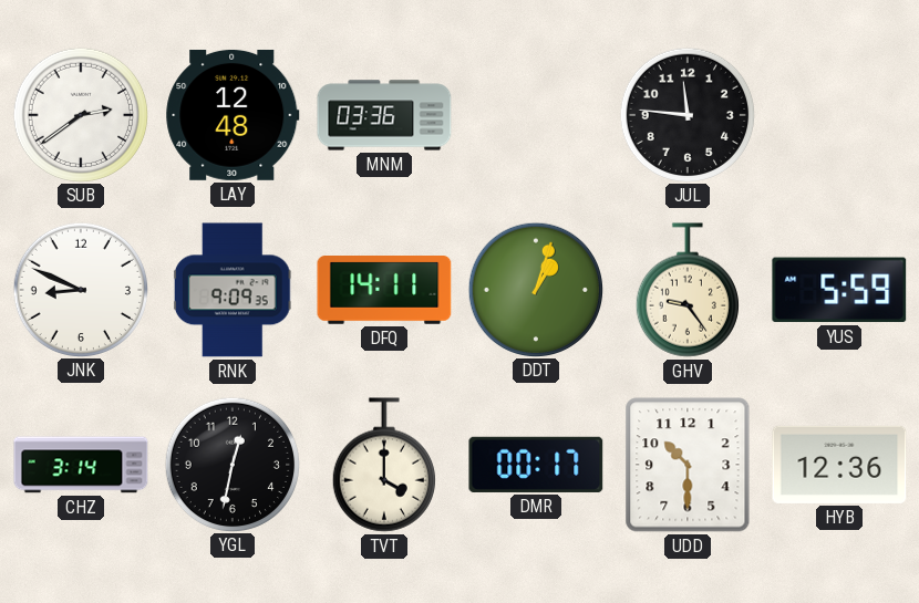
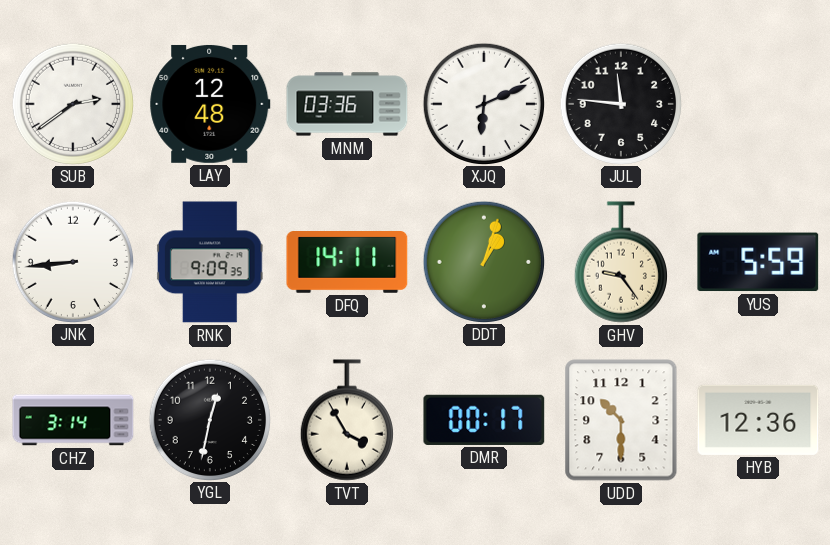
XJQ: none -> 6:11 (483, 103)
JNK: 8:49 -> 8:44 (72, 261)
TVT: 4:00 -> 3:55 (347, 420)
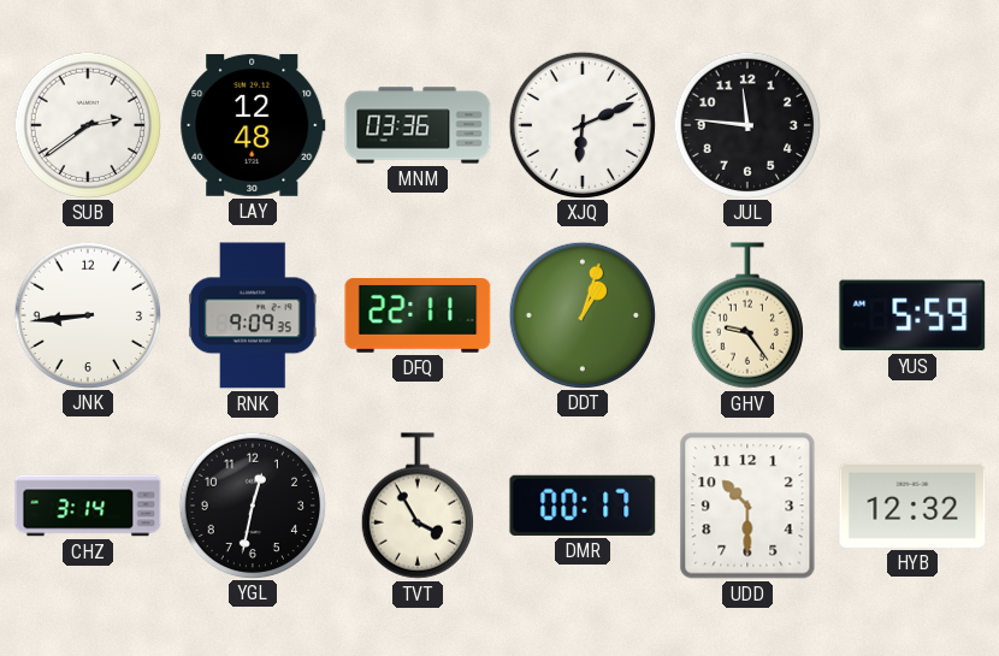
DFQ: 14:11 -> 22:11 (418, 317)
HYB: 12:36 -> 12:32 (912, 506)
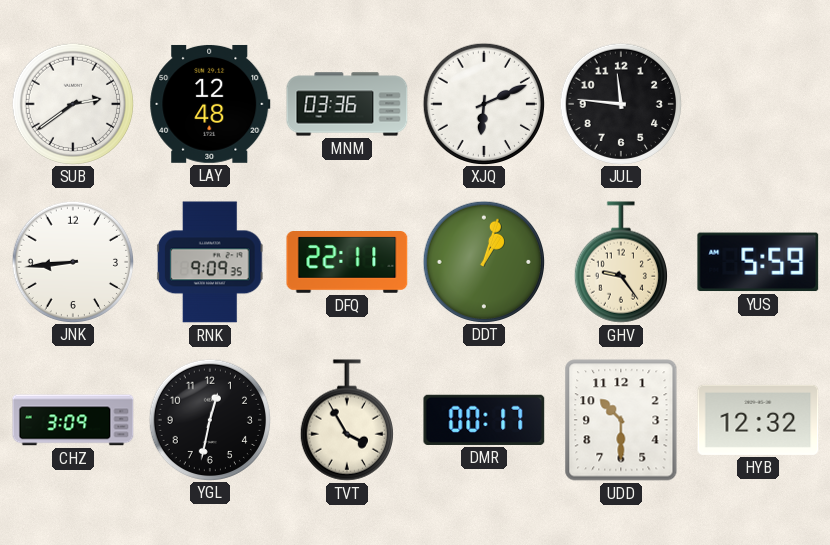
CHZ: 3:14 -> 3:09 (73, 420)
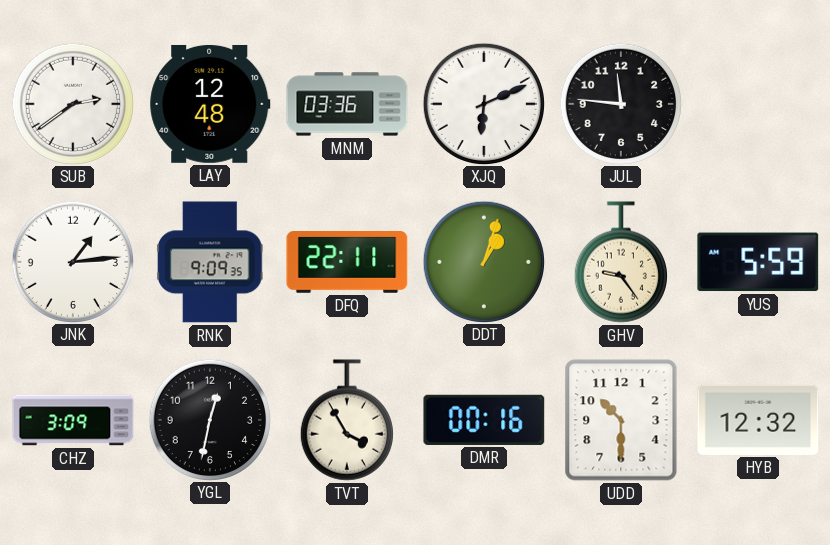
JNK: 8:44 -> 1:14 (72, 261)
DMR: 00:17 -> 00:16 (484, 420)
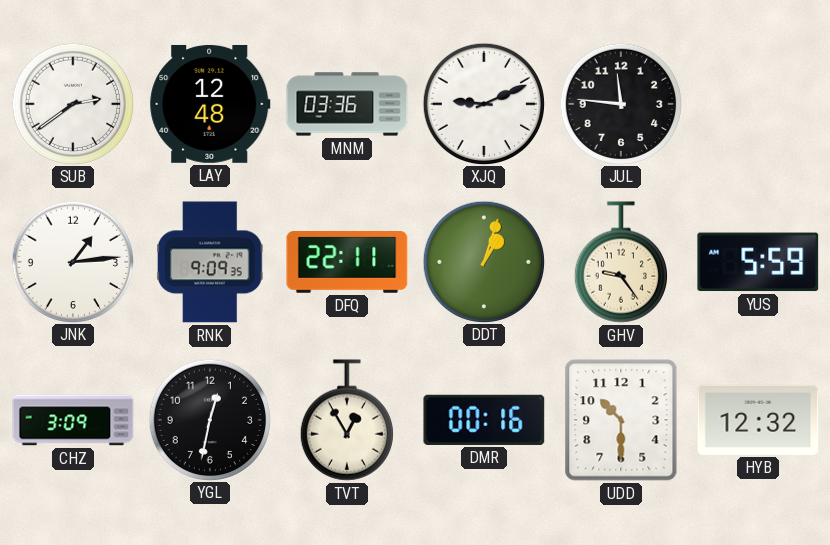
XJQ: 6:11 -> 9:11 (483, 103)
TVT: 3:55 -> 12:55 (347, 420)
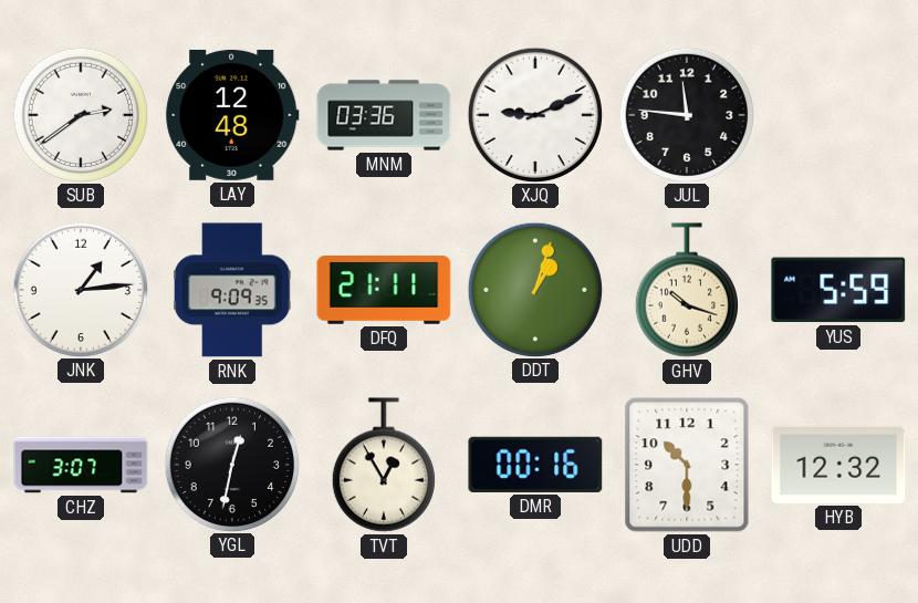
DFQ: 22:11 -> 21:11 (384, 291)
GHV: 9:24 -> 10:18 (687, 290)
CHZ: 3:09 -> 3:07 (81, 465)
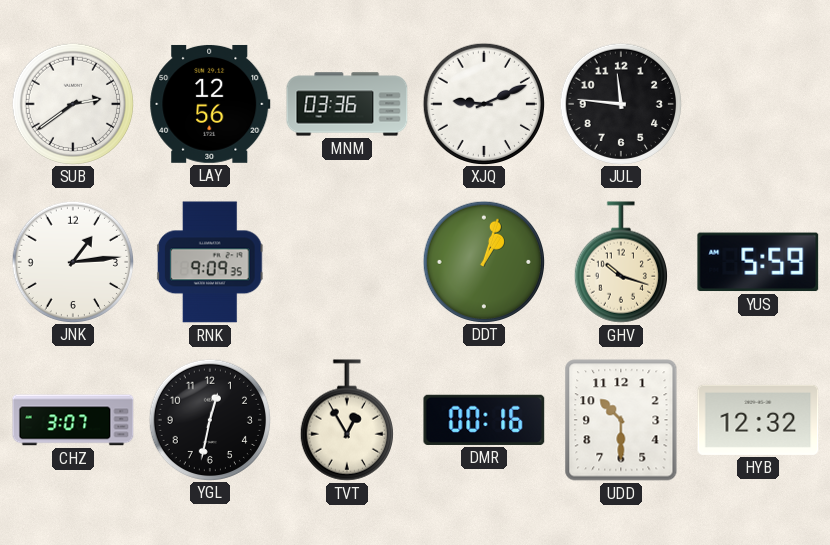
LAY: 12:48 -> 12:56 (210, 104)
DFQ: 21:11 -> none (384, 291)
